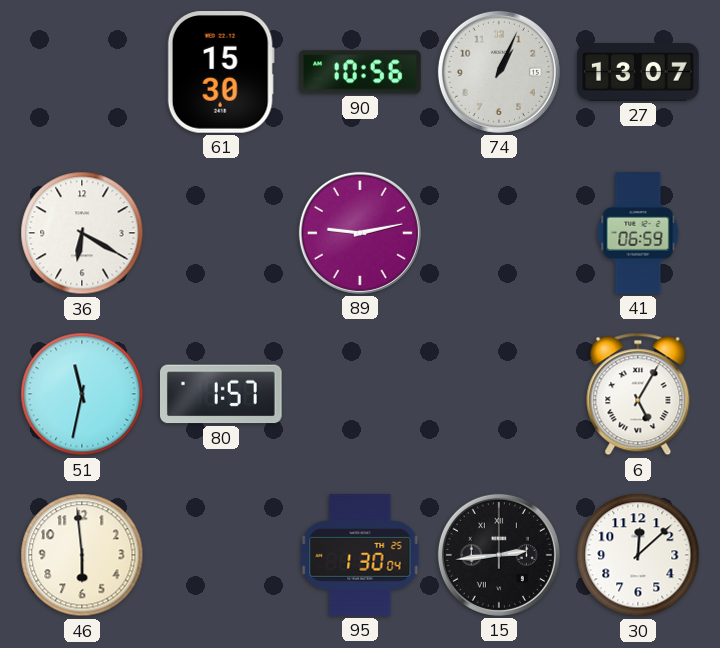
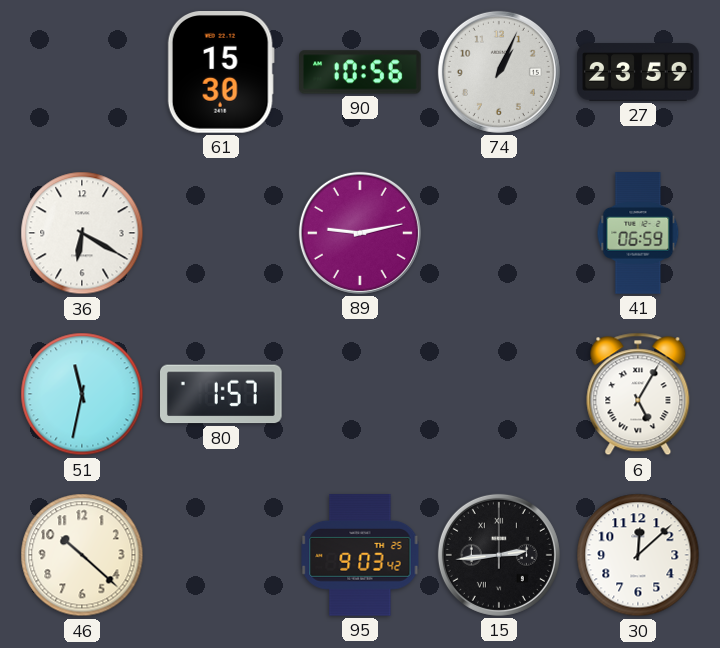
27: 13:07 -> 23:59 (638, 72)
46: 5:59 -> 10:22 (82, 555)
95: 1:30 -> 9:03 (360, 555)
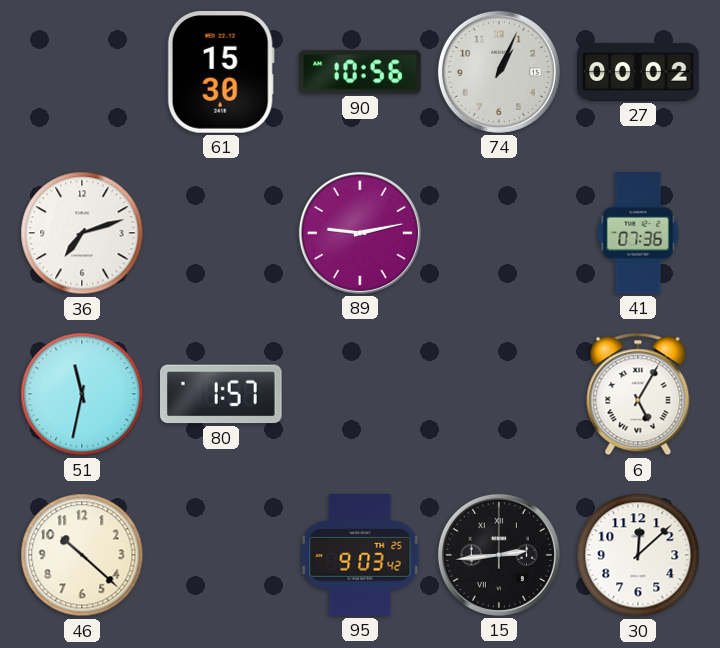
27: 23:59 -> 00:02 (638, 72)
36: 6:20 -> 7:12 (82, 233)
41: 06:59 -> 07:36 (638, 233)
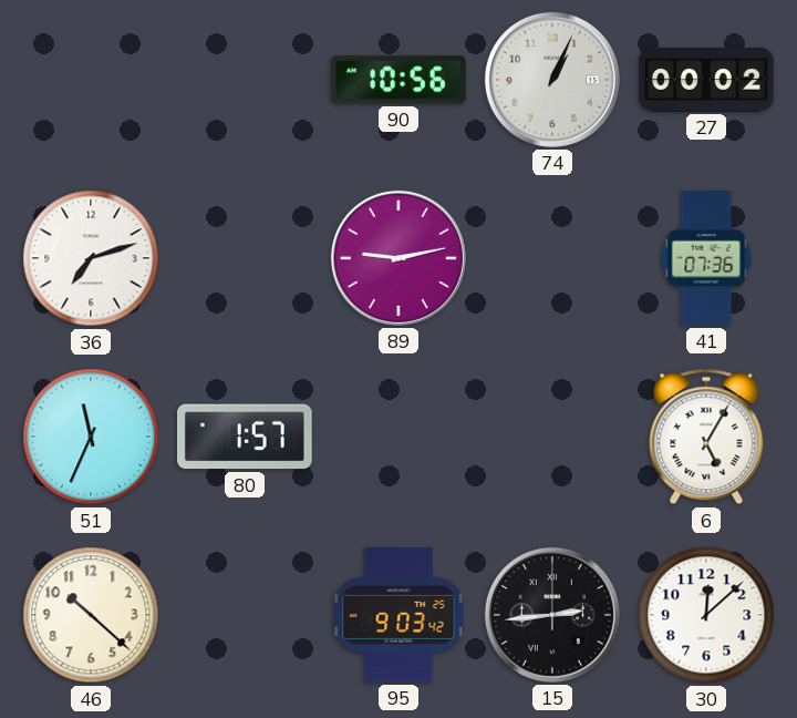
61: 15:30 -> none (221, 73)
51: 11:32 -> 11:34 (91, 437)
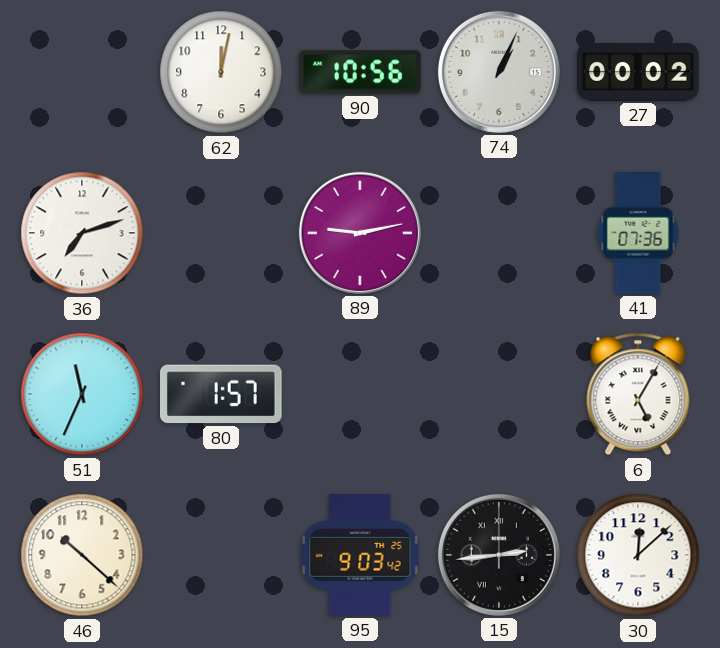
62: none -> 12:02 (221, 72)
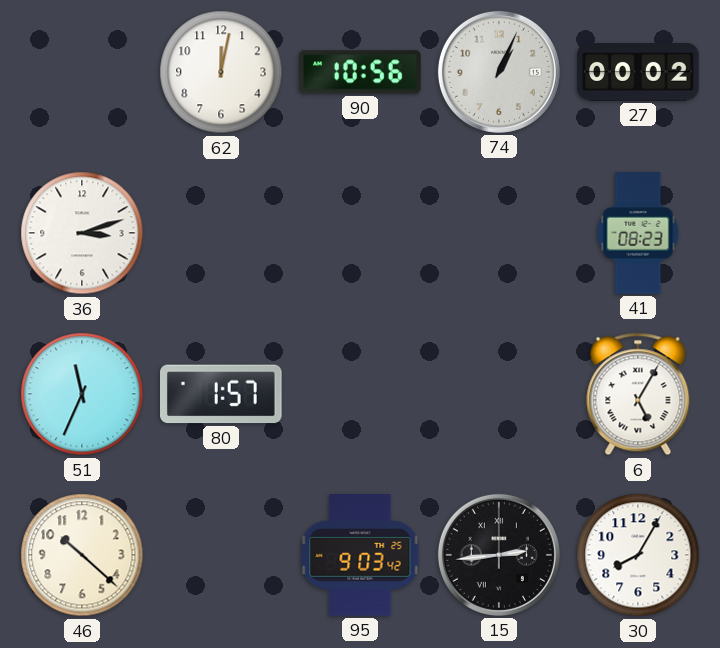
36: 7:12 -> 3:12 (82, 233)
89: 9:13 -> none (360, 233)
41: 07:36 -> 08:23 (638, 233)
30: 12:08 -> 8:05 (638, 555)
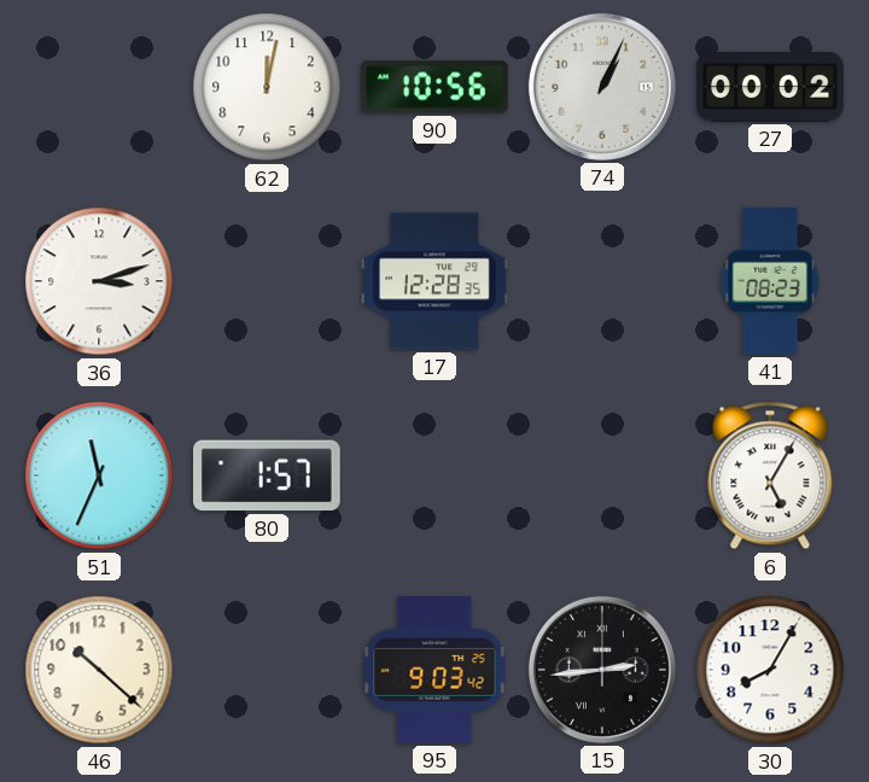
17: none -> 12:28 (434, 281)
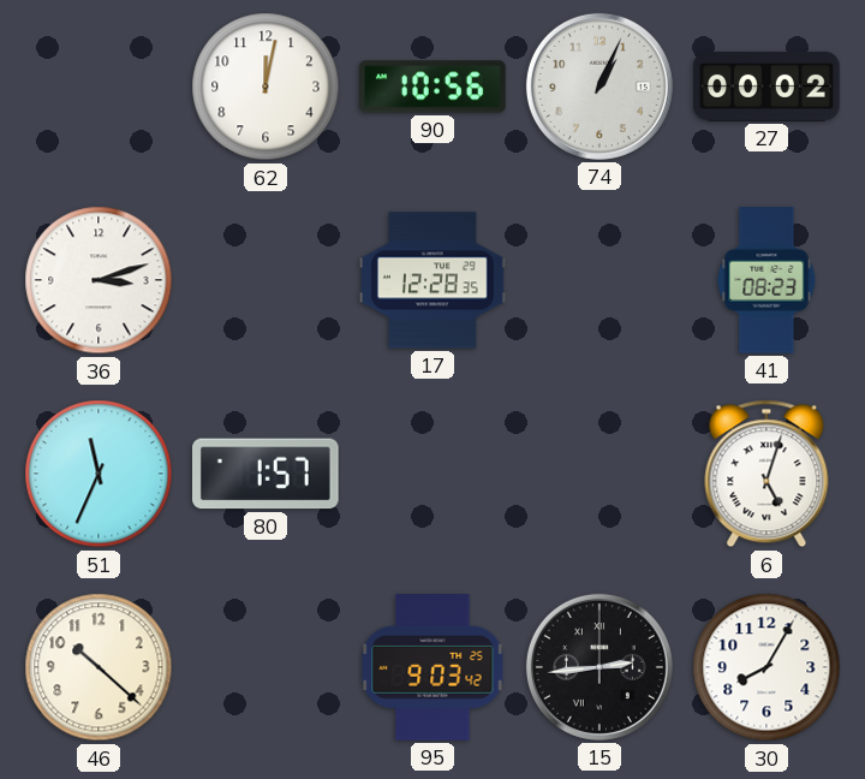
6: 5:05 -> 5:03 (766, 474)
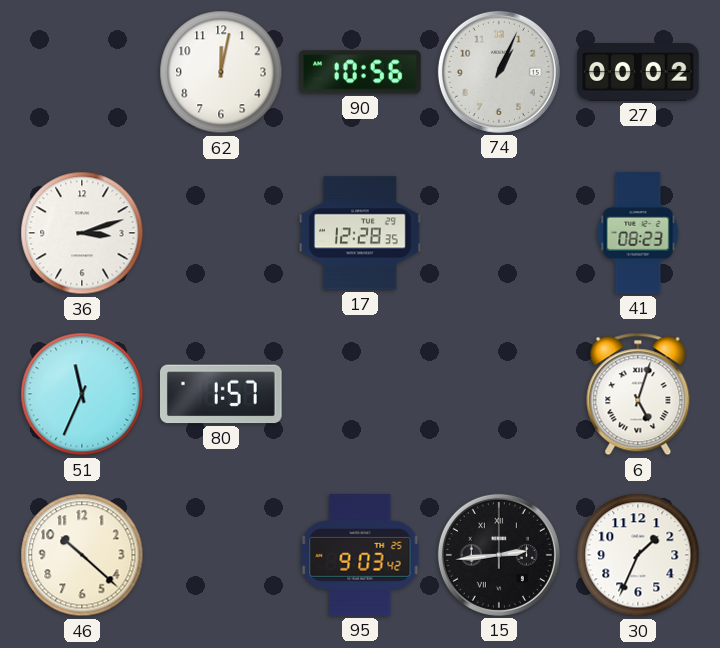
30: 8:05 -> 1:34 (638, 555)
